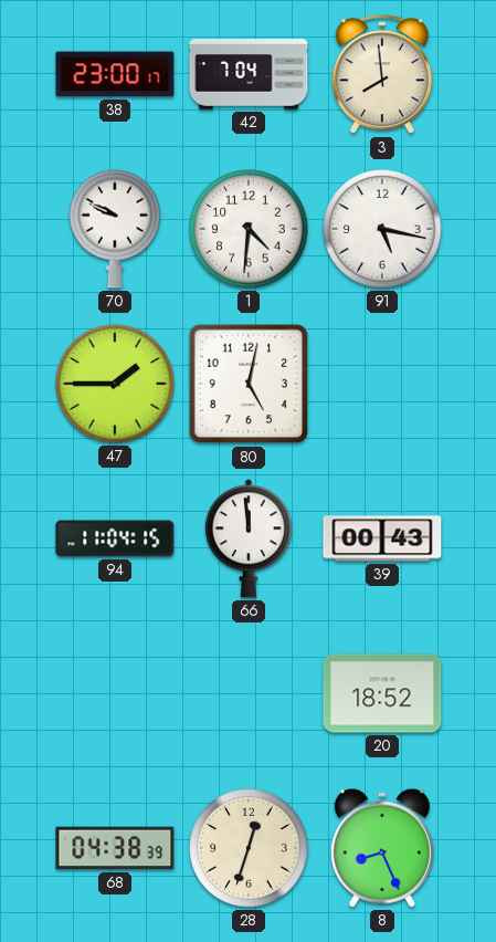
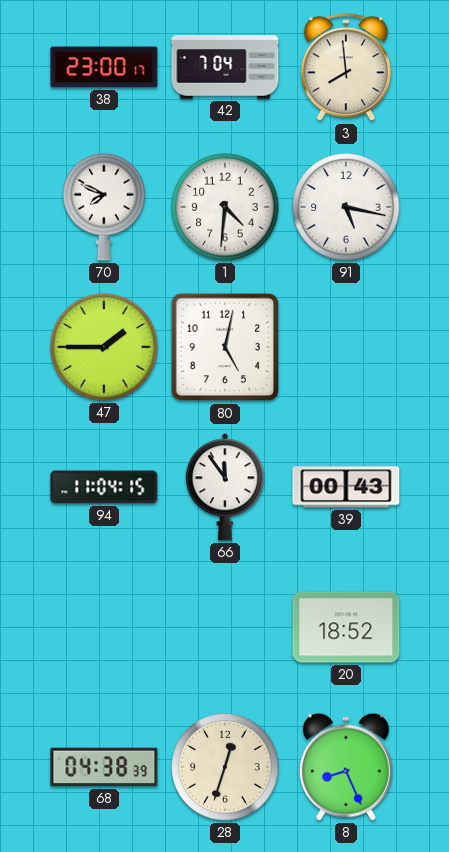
70: 9:49 -> 7:49 (104, 207)
66: 11:59 -> 11:54 (225, 487)
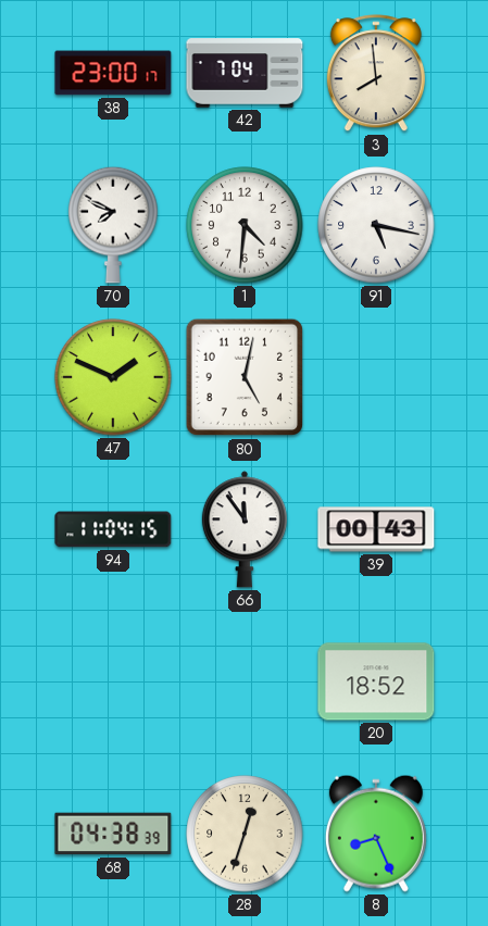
47: 1:45 -> 1:49 (113, 377)
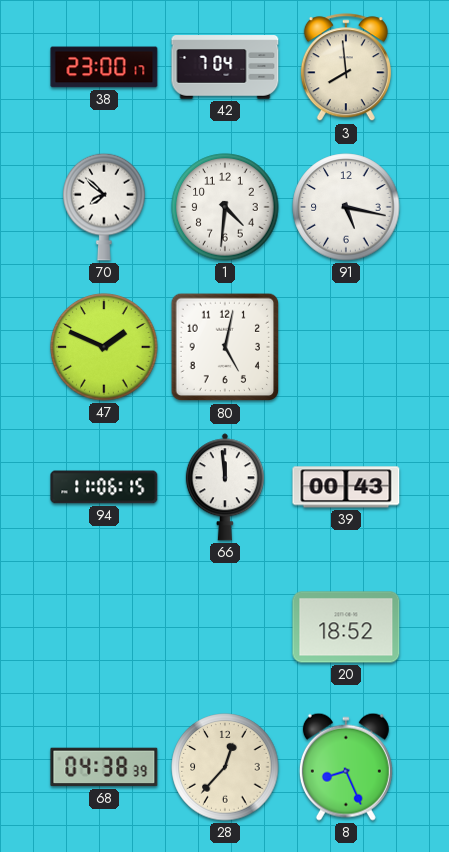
70: 7:49 -> 7:52 (104, 207)
94: 11:04 -> 11:06 (104, 487)
66: 11:54 -> 11:59 (225, 487)
28: 12:33 -> 12:37 (225, 767)
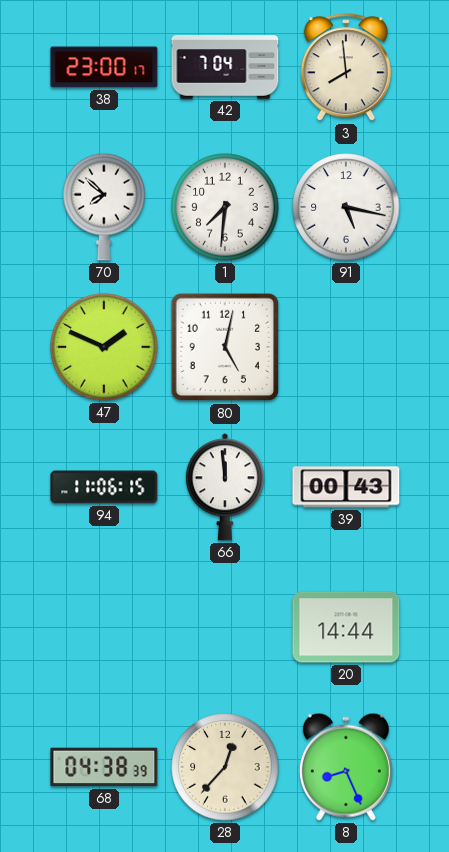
1: 4:31 -> 7:31 (225, 207)
20: 18:52 -> 14:44 (346, 627)
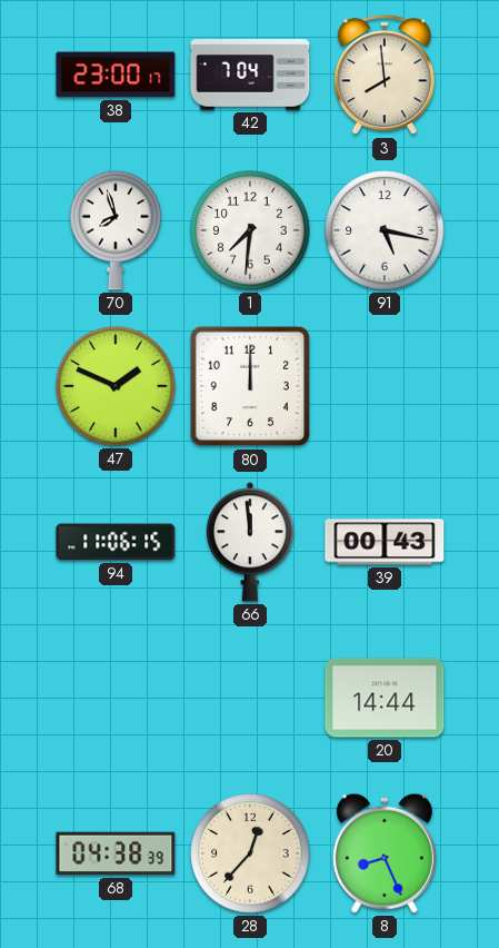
70: 7:52 -> 7:57 (116, 230)
80: 5:02 -> 12:00 (250, 386)
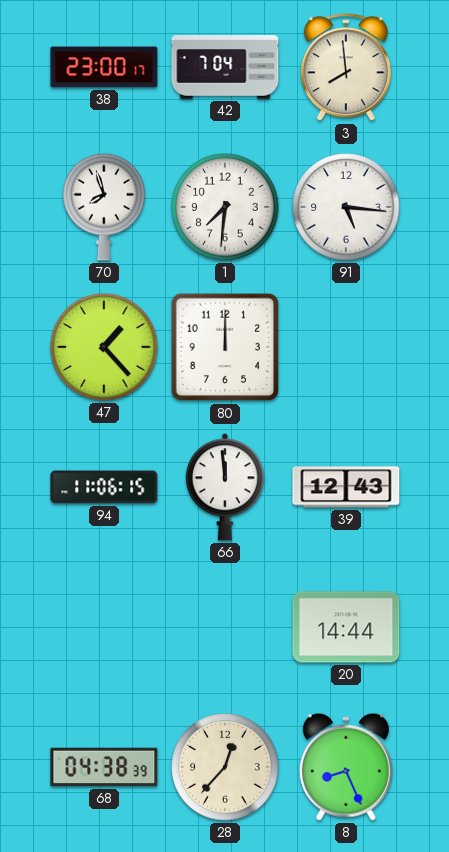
91: 5:17 -> 5:16 (346, 207)
47: 1:49 -> 1:23 (104, 347)
39: 00:43 -> 12:43 (346, 487)
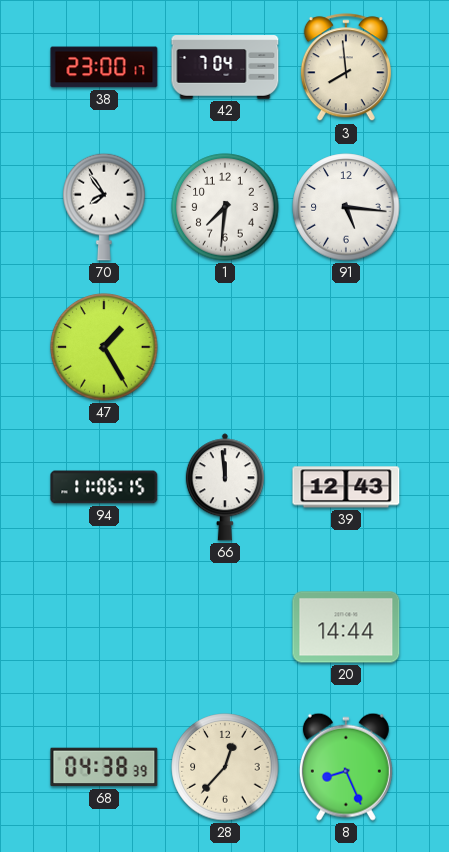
70: 7:57 -> 7:54 (104, 207)
47: 1:23 -> 1:25 (104, 347)
80: 12:00 -> none (225, 347)
